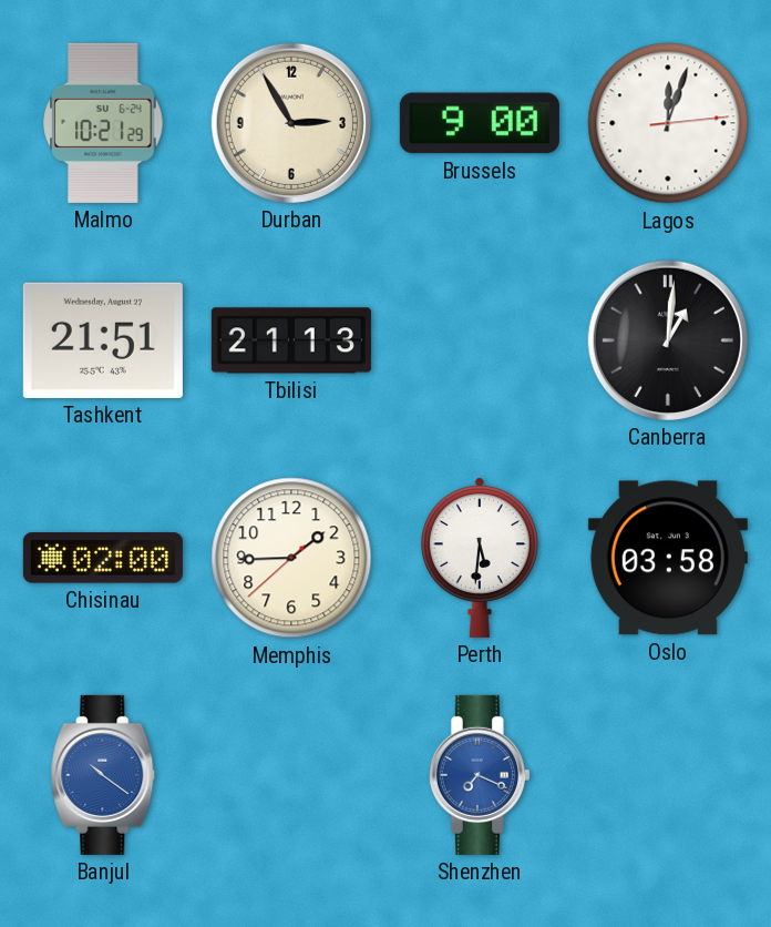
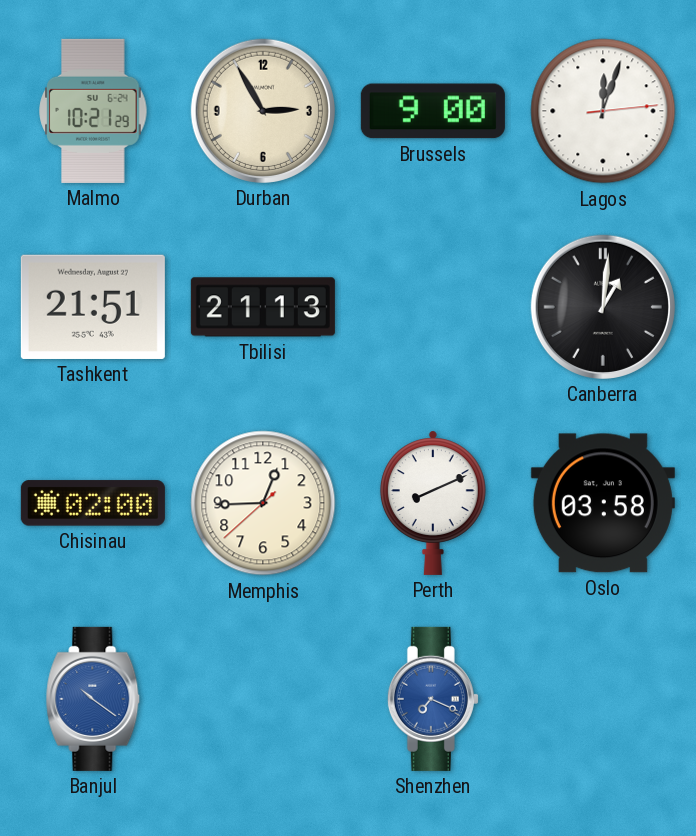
Memphis: 1:44 -> 12:44 (263, 503)
Perth: 5:31 -> 8:11 (433, 503)
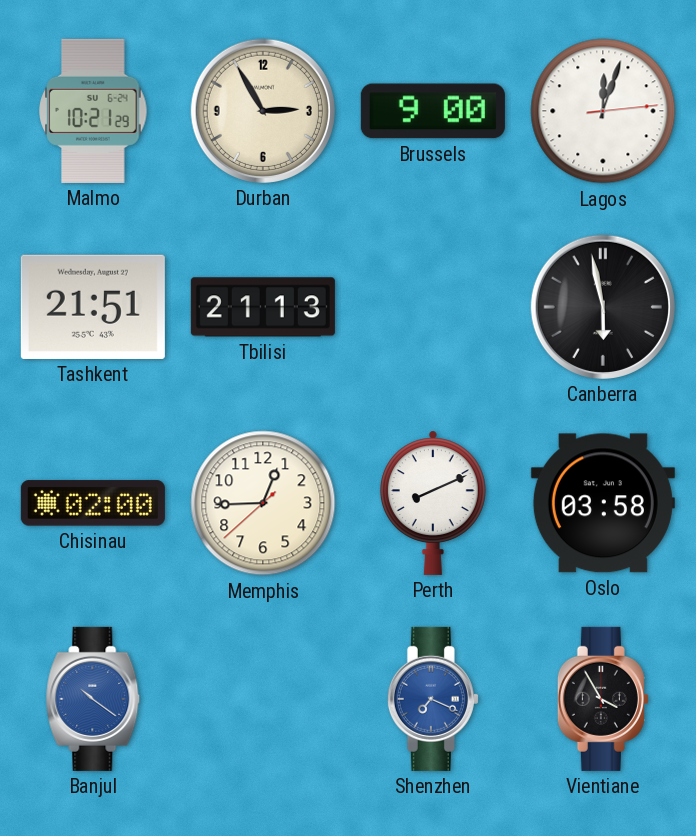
Canberra: 1:01 -> 5:58 (603, 307)
Vientiane: none -> 3:55 (603, 699)
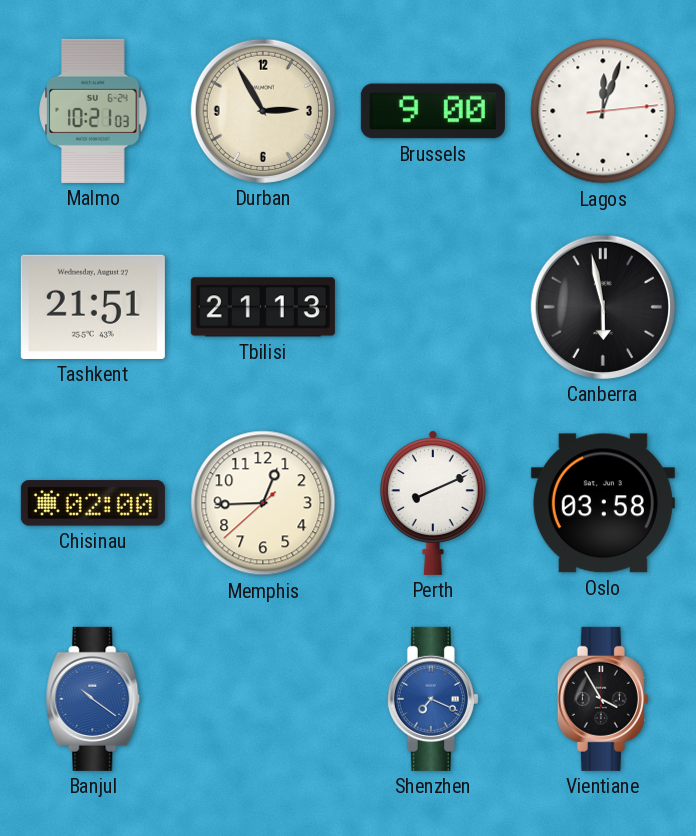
Malmo: 10:21:29 -> 10:21:03 (93, 111)
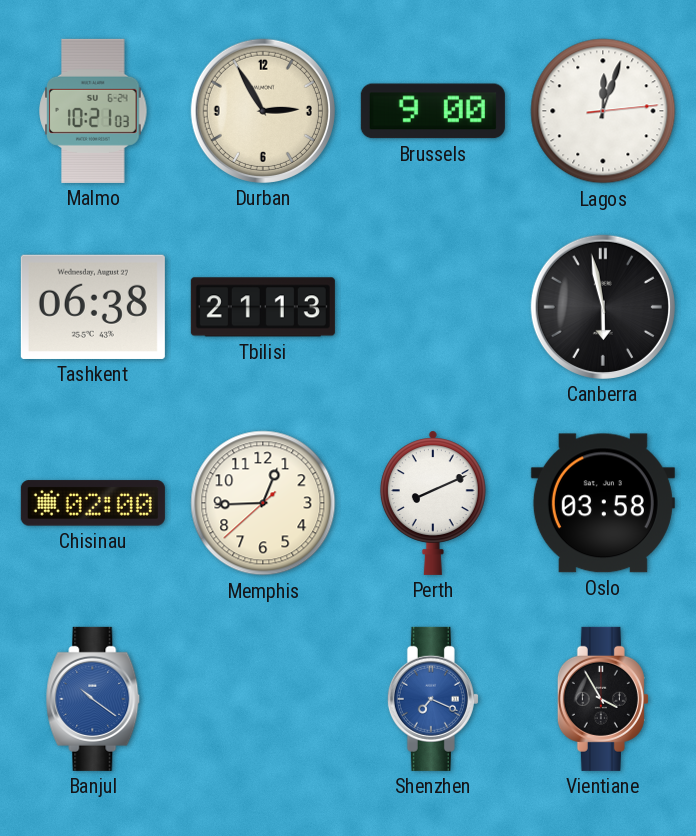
Tashkent: 21:51 -> 06:38 (93, 307)
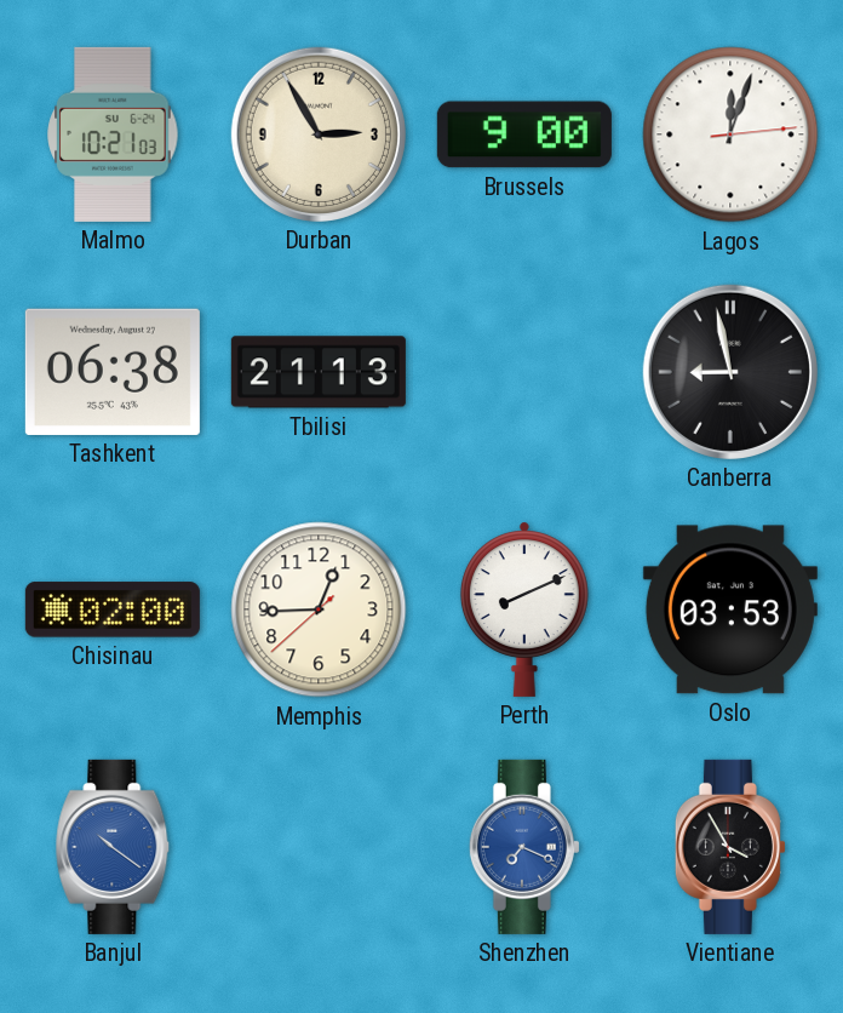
Canberra: 5:58 -> 8:58 (730, 372)
Oslo: 03:58 -> 03:53 (730, 609)
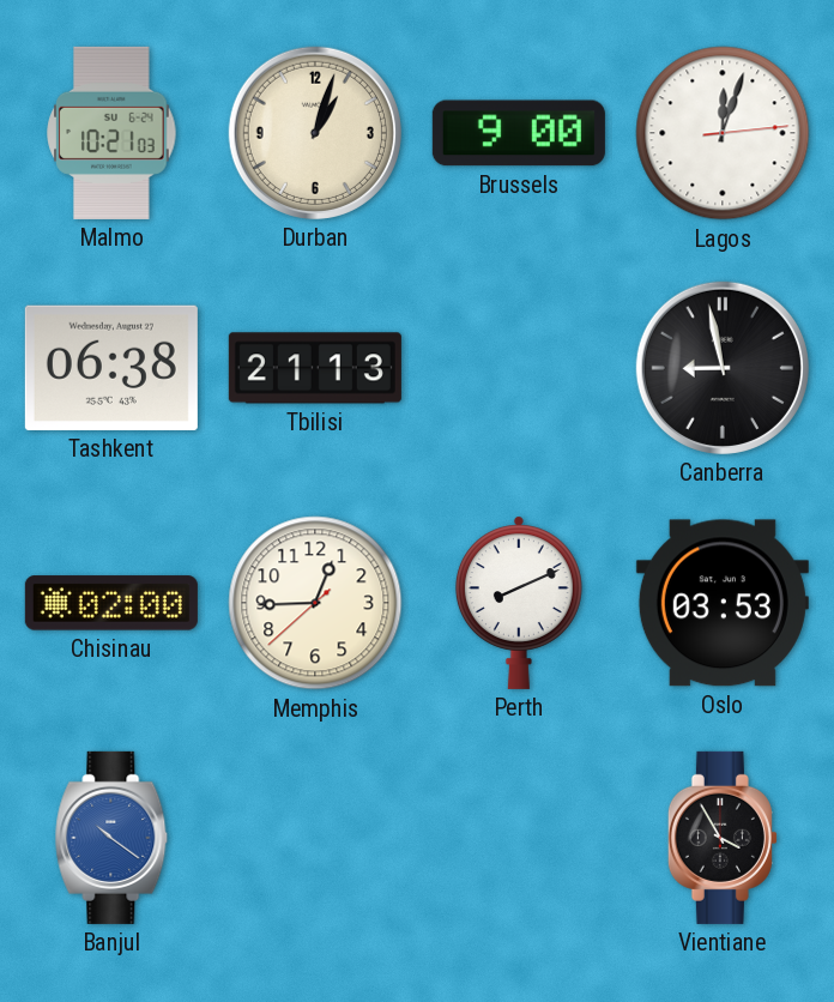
Durban: 2:55 -> 1:03 (315, 133)
Shenzhen: 7:19 -> none (524, 847)
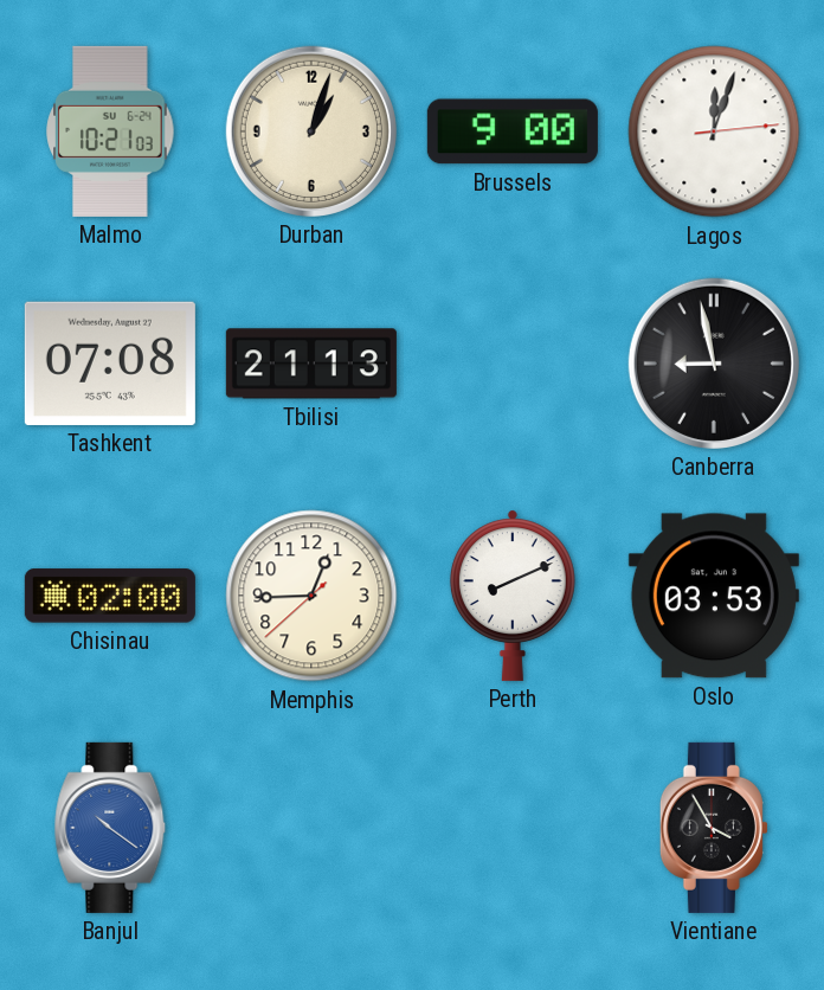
Tashkent: 06:38 -> 07:08 (110, 364)
